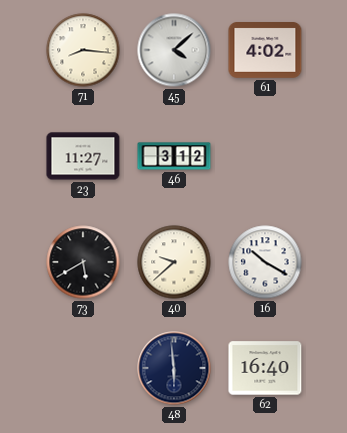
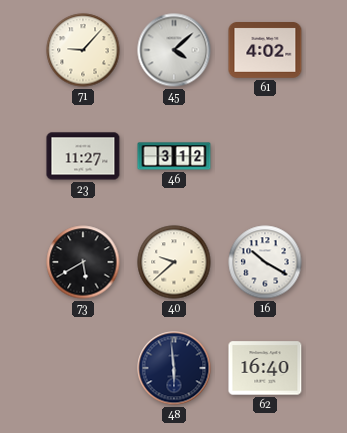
71: 8:16 -> 9:07 (83, 50)
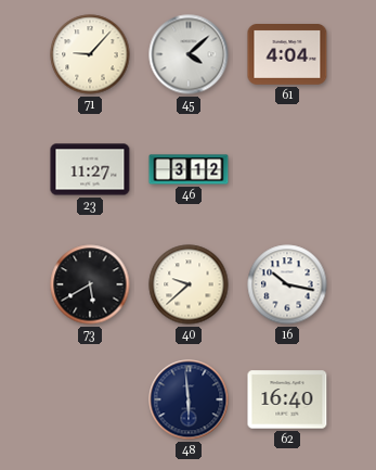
61: 4:02 -> 4:04 (287, 55)
16: 10:20 -> 10:17 (287, 284)
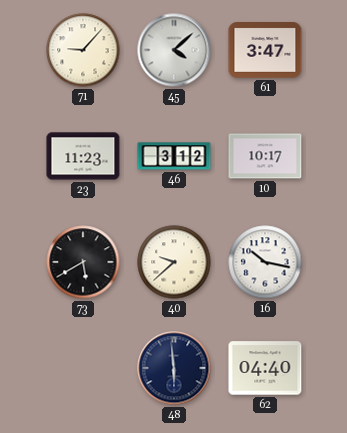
61: 4:04 -> 3:47 (265, 51)
23: 11:27 -> 11:23 (83, 156)
10: none -> 10:17 (265, 156)
62: 16:40 -> 04:40 (265, 368)
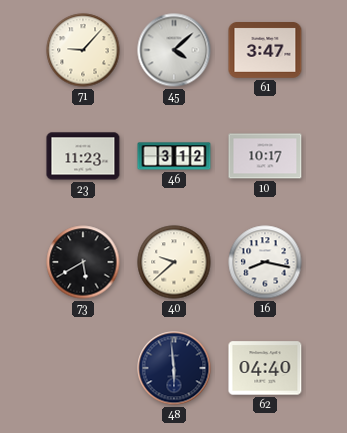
16: 10:17 -> 8:17 (265, 262)
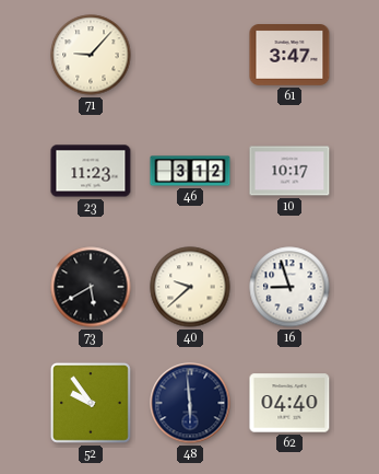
45: 4:08 -> none (174, 50)
16: 8:17 -> 8:57 (289, 287)
52: none -> 9:54 (91, 403)
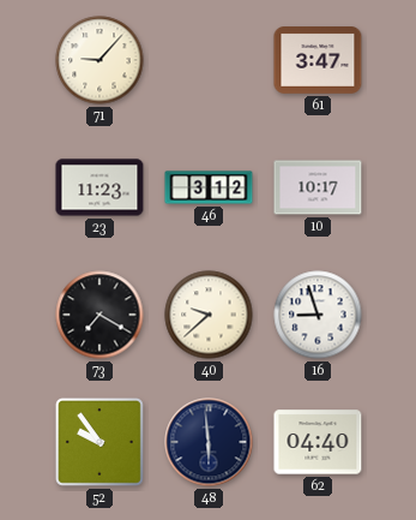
73: 5:40 -> 7:20 (100, 315)
